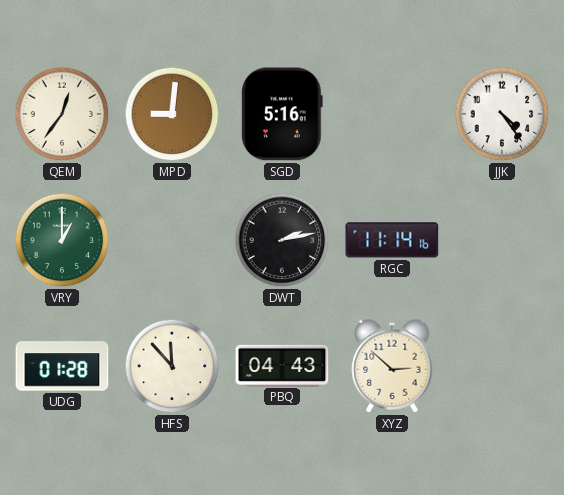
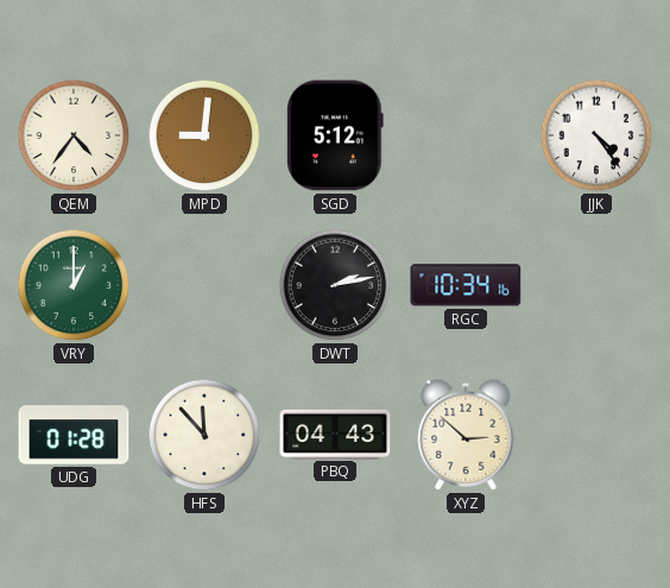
QEM: 12:36 -> 4:36 (74, 135)
SGD: 5:16 -> 5:12 (335, 135)
RGC: 11:14 -> 10:34 (466, 285)
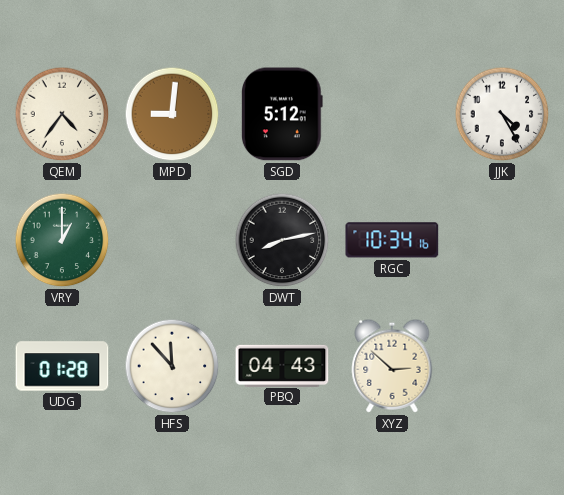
JJK: 4:24 -> 4:25 (502, 114)
DWT: 2:13 -> 8:13 (282, 240)
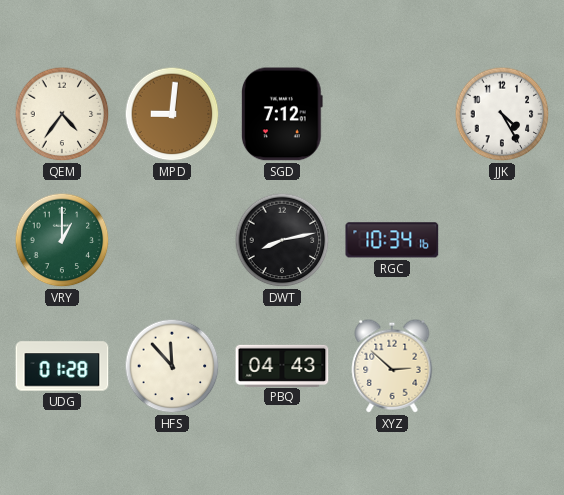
SGD: 5:12 -> 7:12 (282, 114)
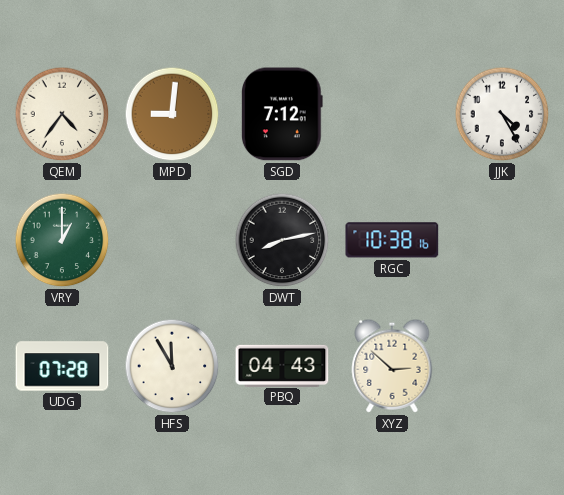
RGC: 10:34 -> 10:38 (392, 240)
UDG: 01:28 -> 07:28 (62, 366)
HFS: 11:53 -> 11:55 (172, 366)
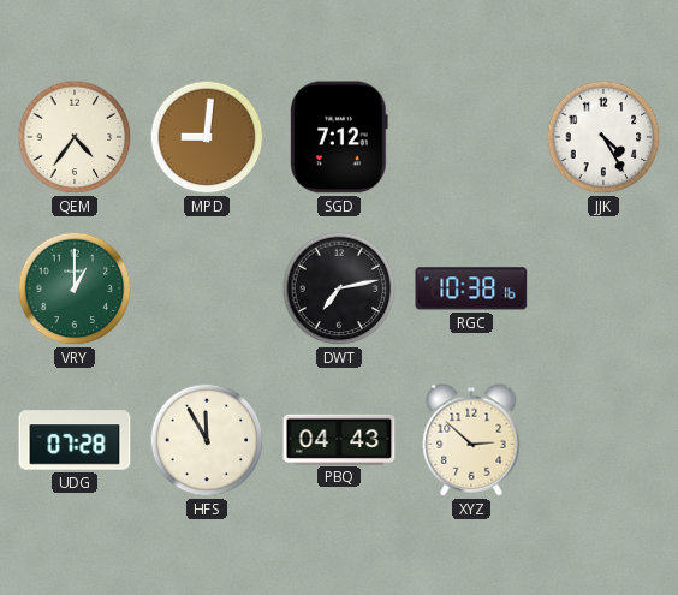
DWT: 8:13 -> 7:13 (339, 288)
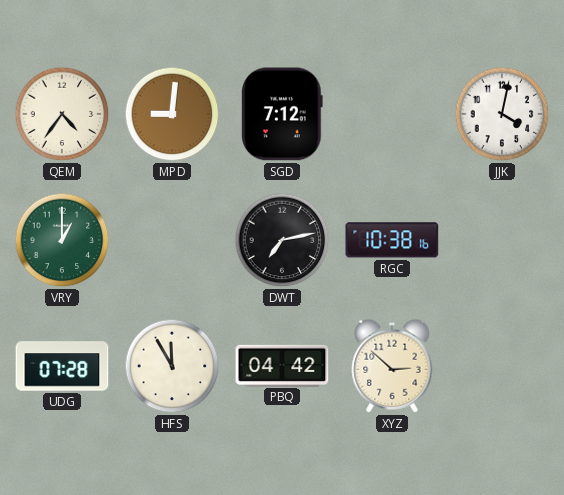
JJK: 4:25 -> 4:02 (502, 114)
PBQ: 04:43 -> 04:42 (282, 365)
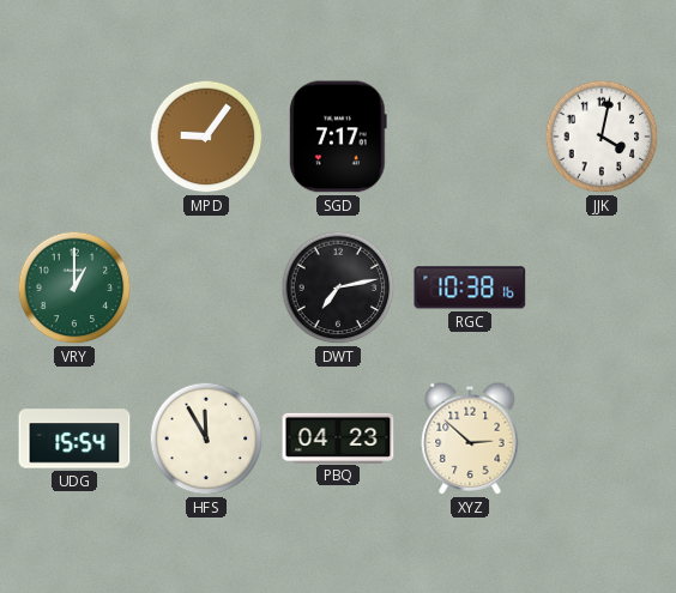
QEM: 4:36 -> none (62, 114)
MPD: 9:01 -> 9:06 (206, 137)
SGD: 7:12 -> 7:17 (338, 137)
UDG: 07:28 -> 15:54 (74, 438)
PBQ: 04:42 -> 04:23 (338, 437)
